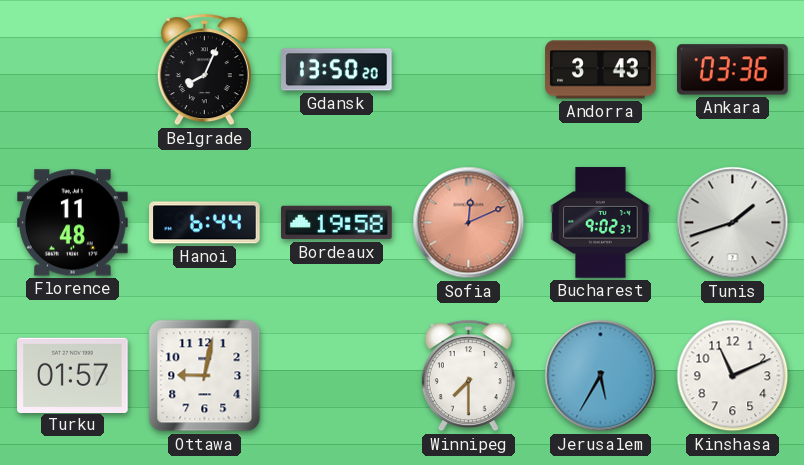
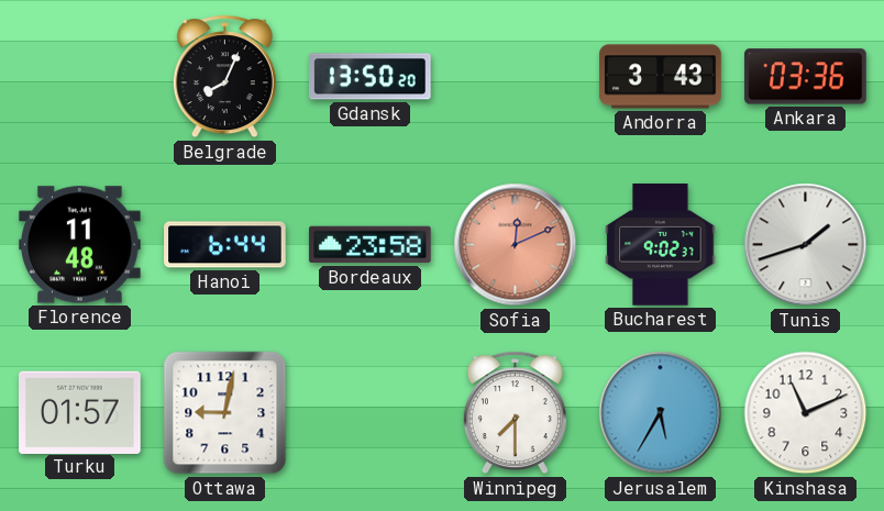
Bordeaux: 19:58 -> 23:58 (371, 245)
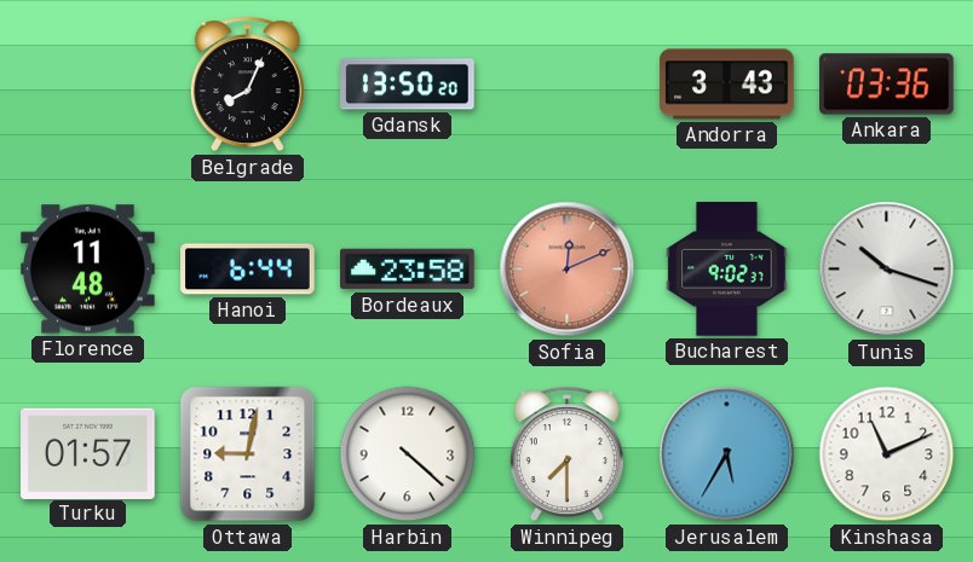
Tunis: 1:42 -> 10:18 (887, 270)
Harbin: none -> 4:22 (408, 454)
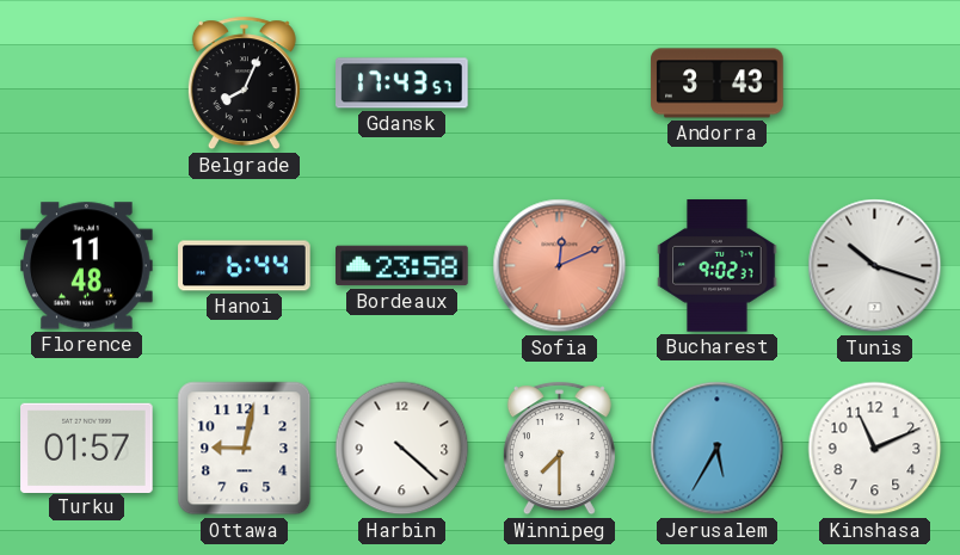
Gdansk: 13:50 -> 17:43 (402, 84)
Ankara: 03:36 -> none (887, 85)
